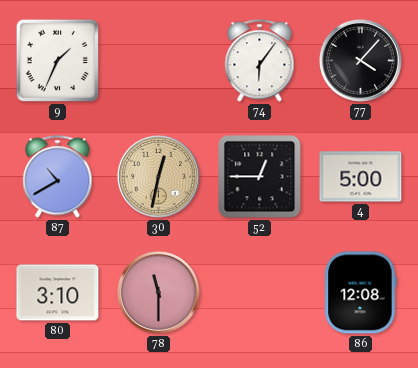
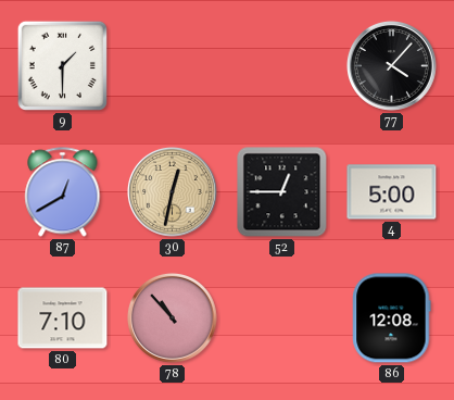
9: 1:34 -> 1:30 (62, 65)
74: 6:06 -> none (260, 61)
87: 10:40 -> 12:40 (63, 192)
80: 3:10 -> 7:10 (63, 318)
78: 11:30 -> 10:53 (172, 317)
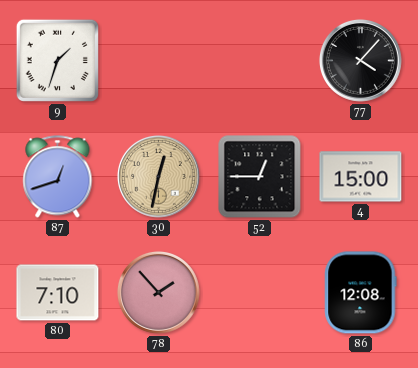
9: 1:30 -> 1:33 (57, 60)
87: 12:40 -> 12:42 (58, 177)
4: 5:00 -> 15:00 (361, 177)
78: 10:53 -> 1:53 (158, 292)
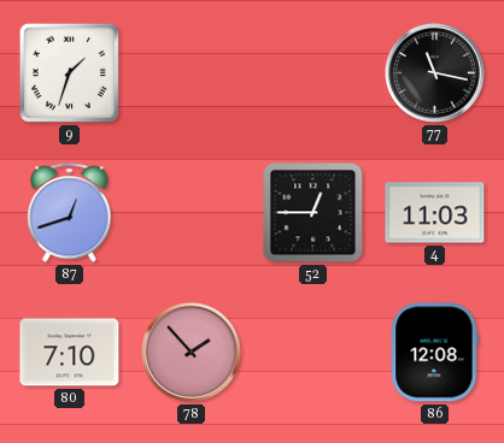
77: 4:07 -> 11:17 (434, 72)
30: 12:32 -> none (158, 176)
4: 15:00 -> 11:03 (435, 213)
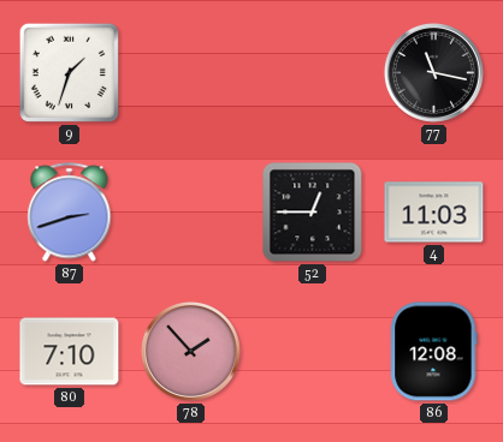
87: 12:42 -> 2:42 (70, 213)
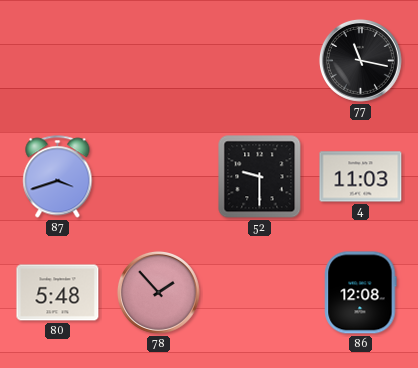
9: 1:33 -> none (69, 72)
87: 2:42 -> 3:42 (58, 177)
52: 12:45 -> 9:30 (260, 177)
80: 7:10 -> 5:48 (58, 293)
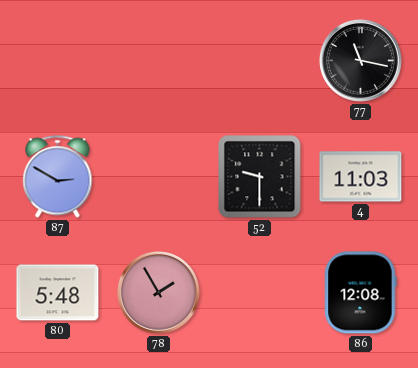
87: 3:42 -> 2:50 (58, 177)
78: 1:53 -> 1:55 (158, 292)
